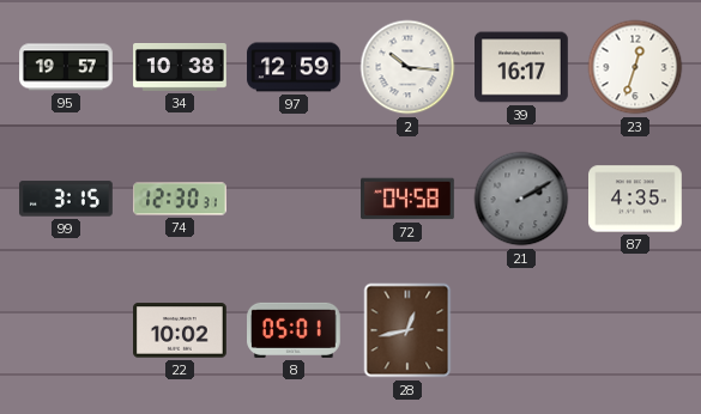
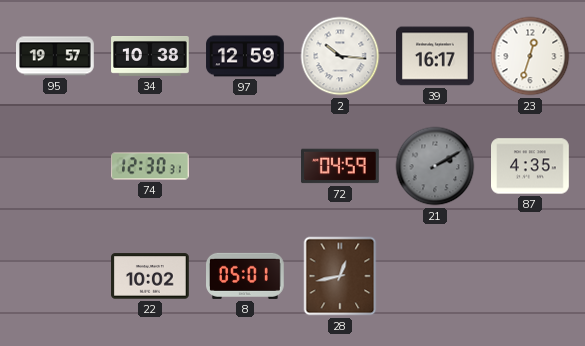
99: 3:15 -> none (67, 199)
72: 04:58 -> 04:59 (341, 166)
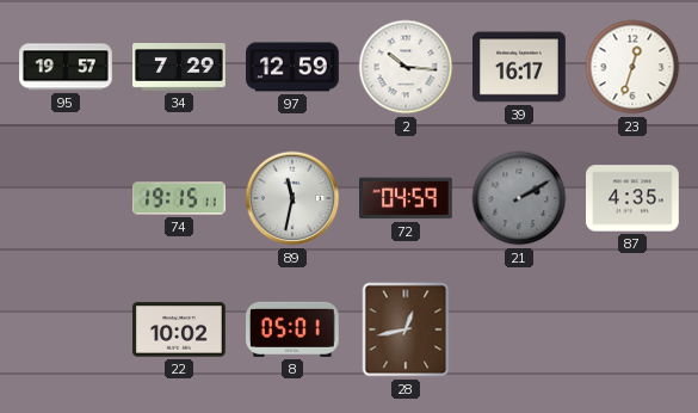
34: 10:38 -> 7:29 (179, 68)
74: 12:30 -> 19:15 (180, 198)
89: none -> 11:32 (292, 198)
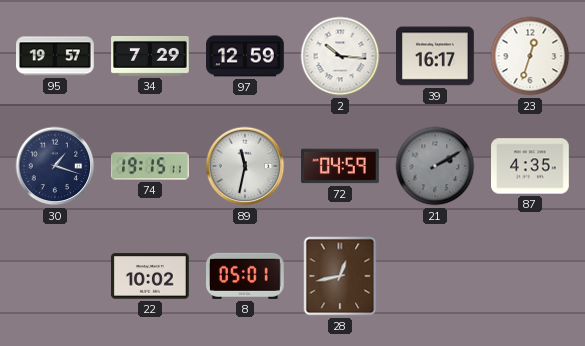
30: none -> 1:18 (55, 166)
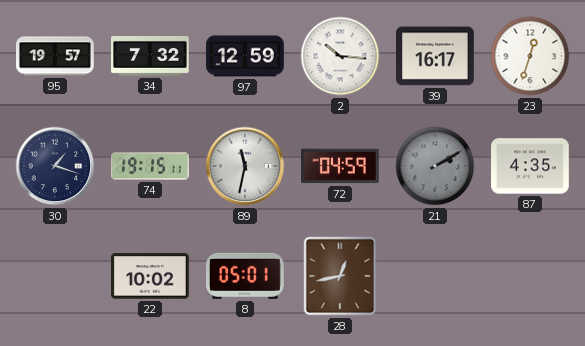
34: 7:29 -> 7:32 (150, 57)
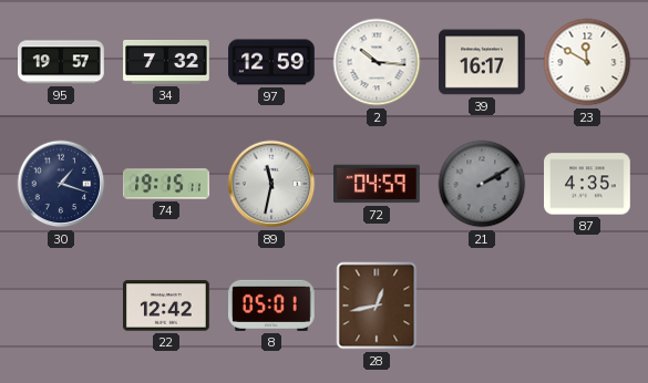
23: 12:33 -> 11:50 (587, 62)
22: 10:02 -> 12:42 (167, 306)
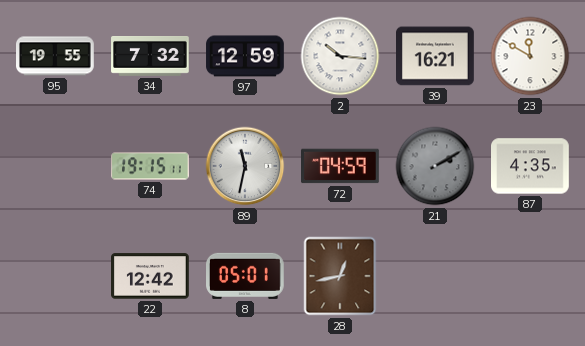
95: 19:57 -> 19:55 (56, 56)
39: 16:17 -> 16:21 (436, 56)
30: 1:18 -> none (61, 184)
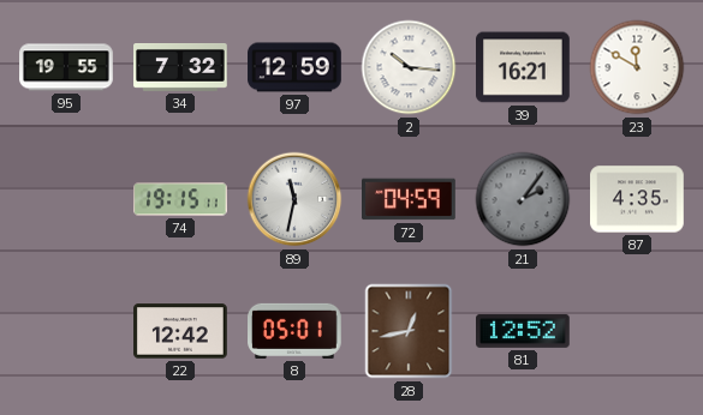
21: 2:10 -> 2:06 (523, 199)
81: none -> 12:52 (524, 331)
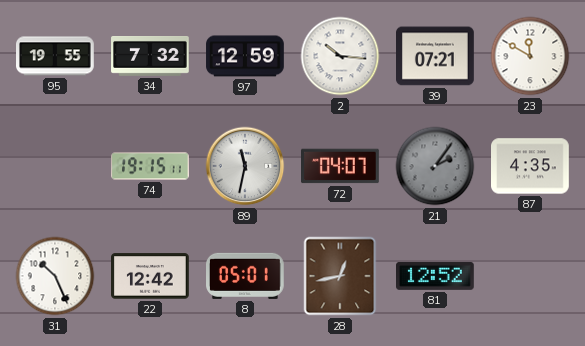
39: 16:21 -> 07:21 (436, 56)
72: 04:59 -> 04:07 (341, 166)
31: none -> 10:26 (55, 276)
